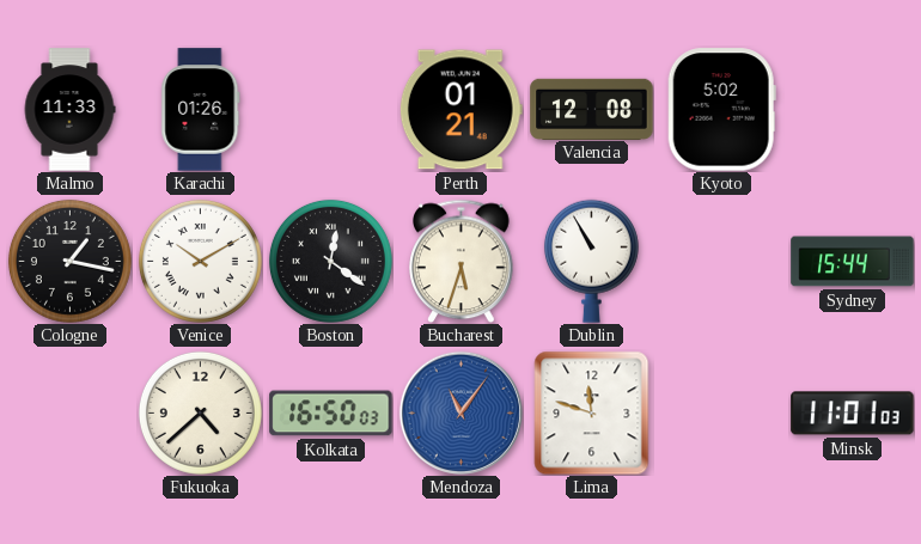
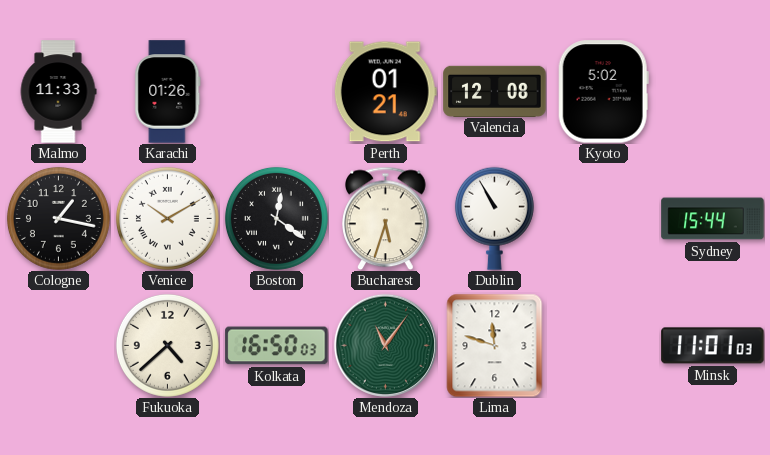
Mendoza dial: blue -> green (385, 345)
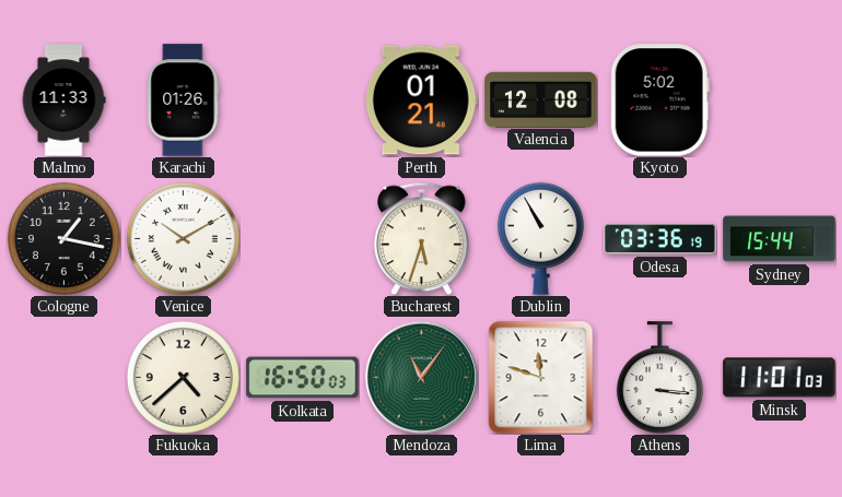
Boston: 12:21 -> none (276, 218)
Odesa: none -> 03:36 (660, 239)
Athens: none -> 3:16 (659, 378)
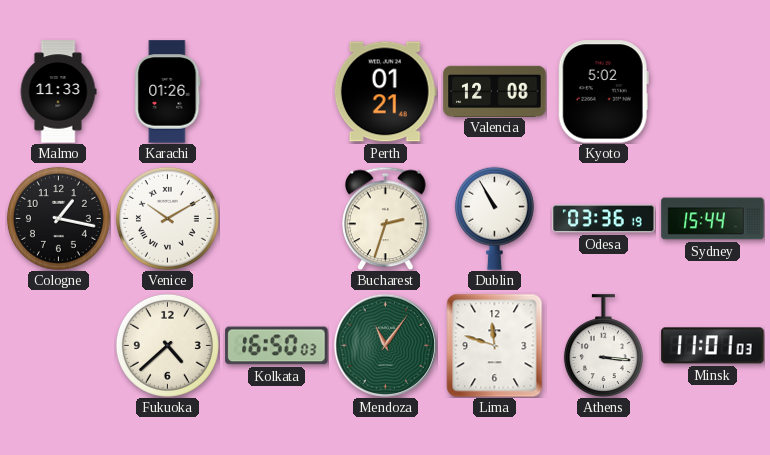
Bucharest: 5:33 -> 2:33 (386, 218)
